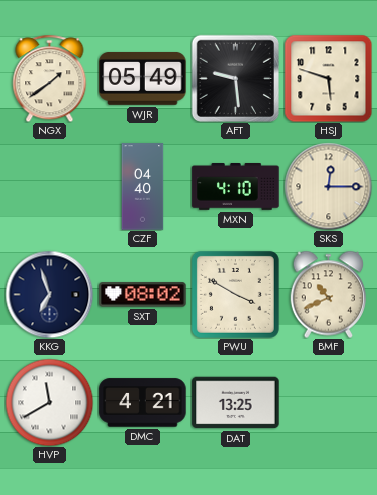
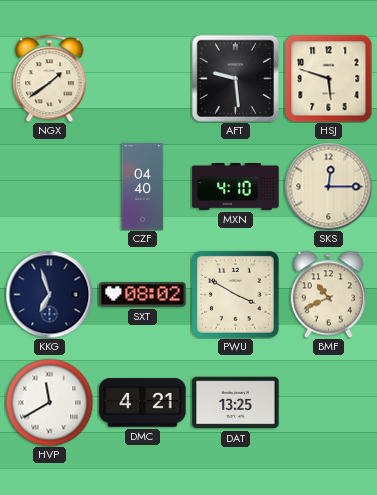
WJR: 05:49 -> none (143, 79)
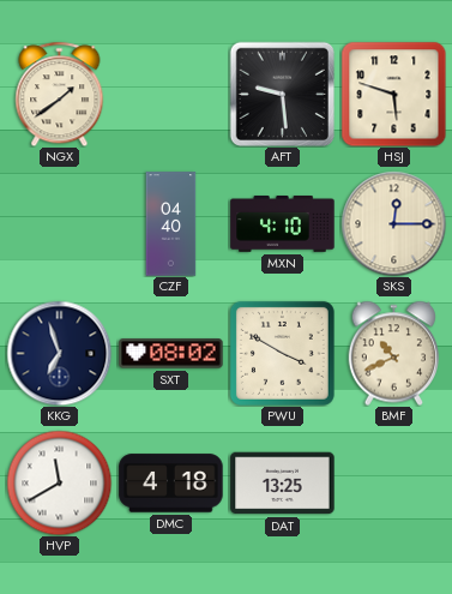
DMC: 4:21 -> 4:18 (171, 484)
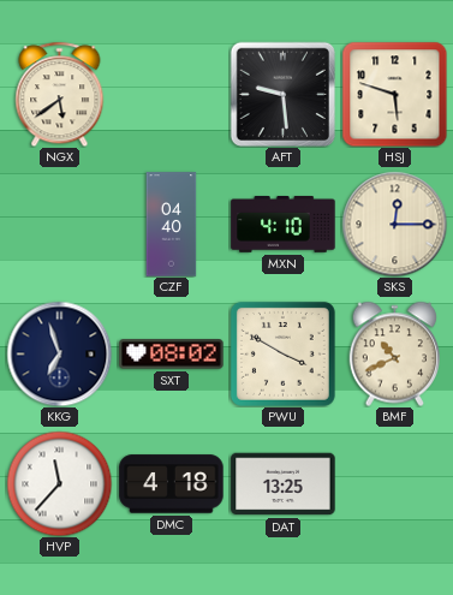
NGX: 1:39 -> 5:39 (60, 94)
HVP: 11:40 -> 11:37 (59, 483)
